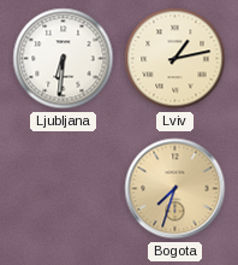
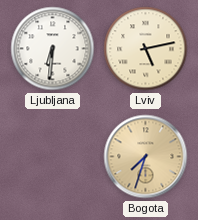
Lviv: 1:13 -> 5:13 (146, 49)
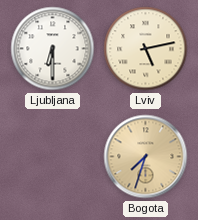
Ljubljana: 6:31 -> 6:30 (53, 49)
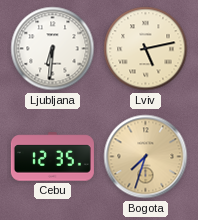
Ljubljana: 6:30 -> 6:31 (53, 49)
Cebu: none -> 12:35 (52, 157)
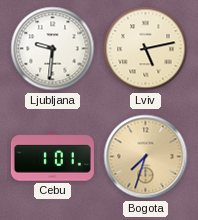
Ljubljana: 6:31 -> 9:31 (53, 49)
Cebu: 12:35 -> 1:01 (52, 157)
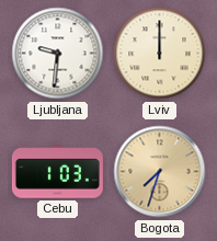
Lviv: 5:13 -> 12:00 (160, 54)
Cebu: 1:01 -> 1:03 (57, 172)
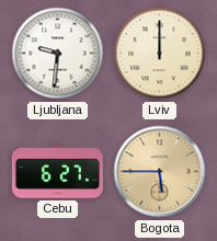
Cebu: 1:03 -> 6:27 (57, 172)
Bogota: 7:33 -> 5:45 (160, 172)
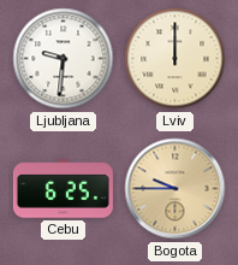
Cebu: 6:27 -> 6:25 (63, 189)
Bogota: 5:45 -> 9:45 (175, 189)
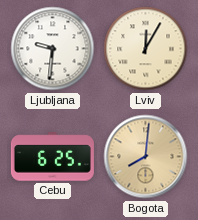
Lviv: 12:00 -> 12:05 (146, 49)
Bogota: 9:45 -> 8:01 (146, 157)
